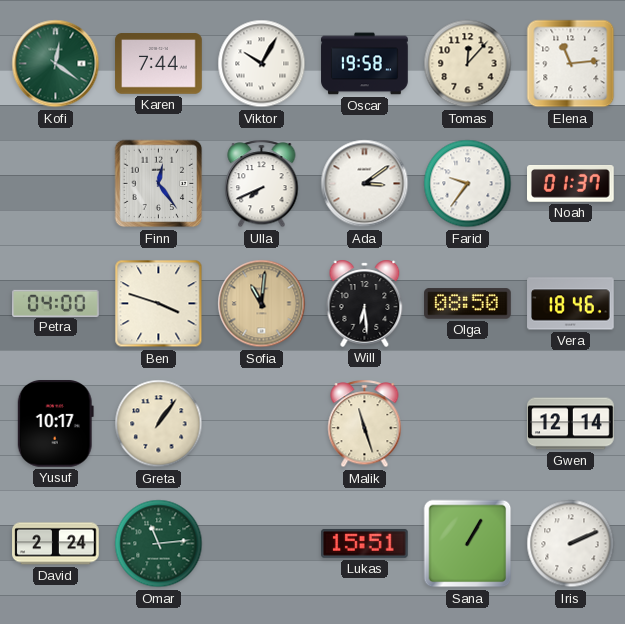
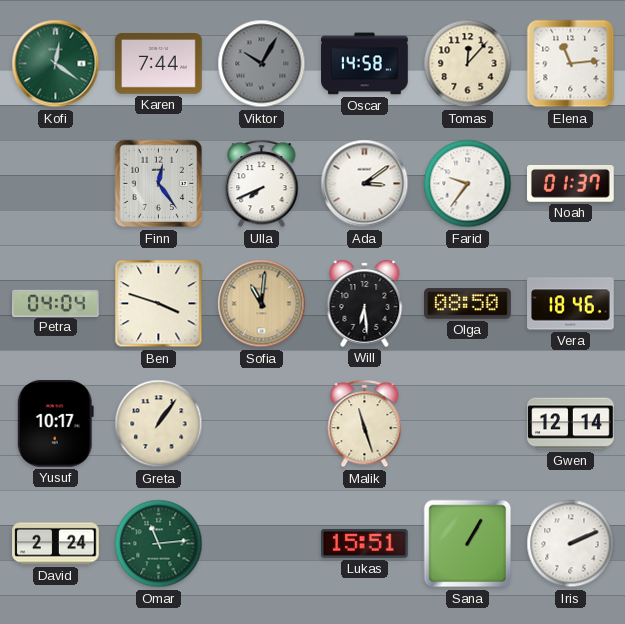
Viktor dial: white -> grey (262, 64)
Oscar: 19:58 -> 14:58 (365, 64)
Petra: 04:00 -> 04:04 (56, 303)
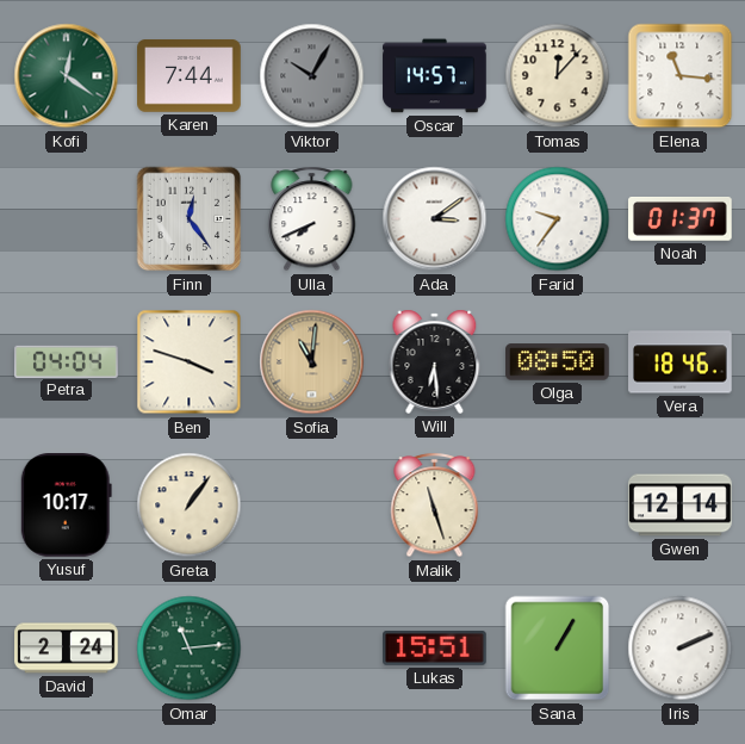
Oscar: 14:58 -> 14:57 (435, 76)
Elena: 11:14 -> 11:16 (681, 76)
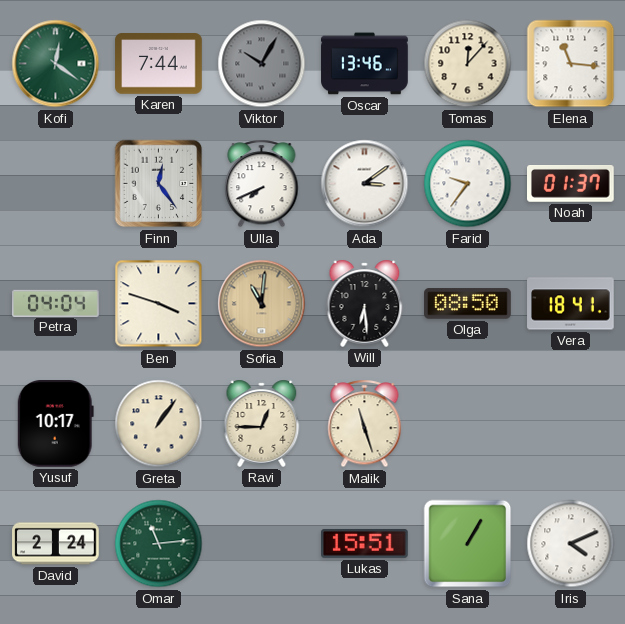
Oscar: 14:57 -> 13:46 (365, 64)
Vera: 18:46 -> 18:41 (571, 304)
Ravi: none -> 12:45 (262, 423)
Gwen: 12:14 -> none (681, 506)
Iris: 2:11 -> 4:11 (571, 544)
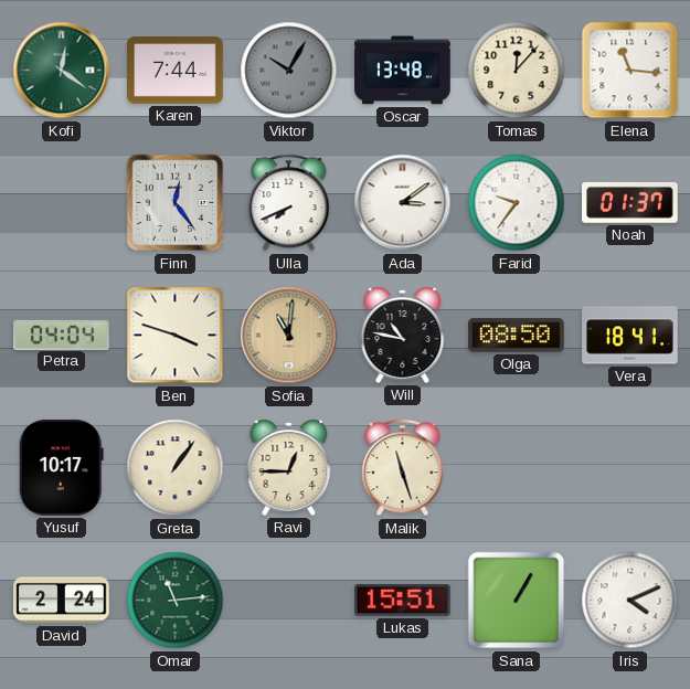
Oscar: 13:46 -> 13:48 (403, 71)
Will: 6:29 -> 10:47 (403, 335)
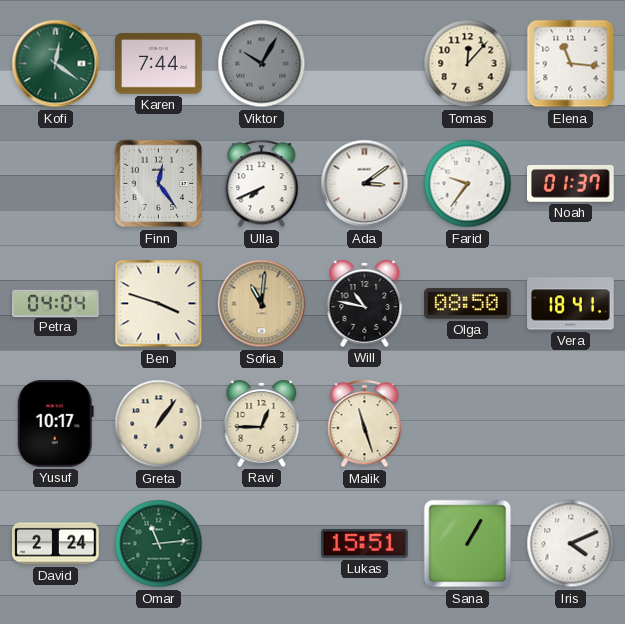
Oscar: 13:48 -> none (403, 71)
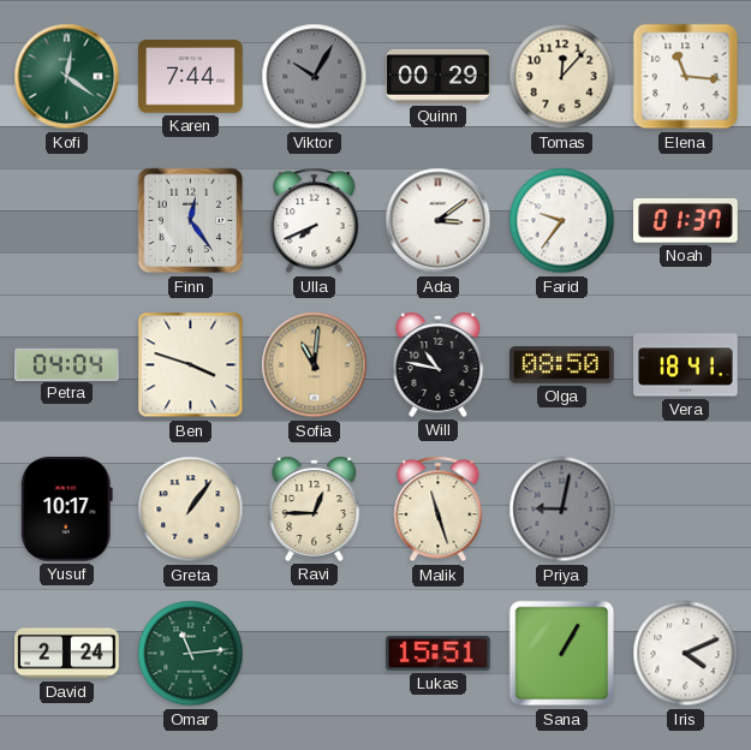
Quinn: none -> 00:29 (439, 76)
Priya: none -> 9:02 (562, 510)
